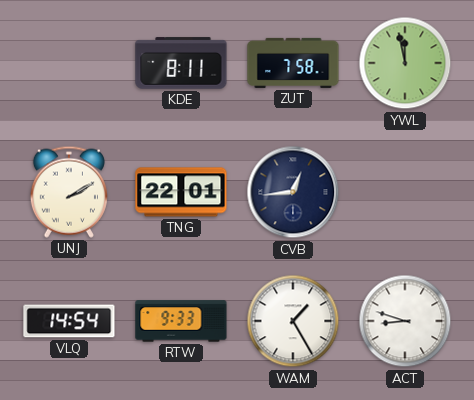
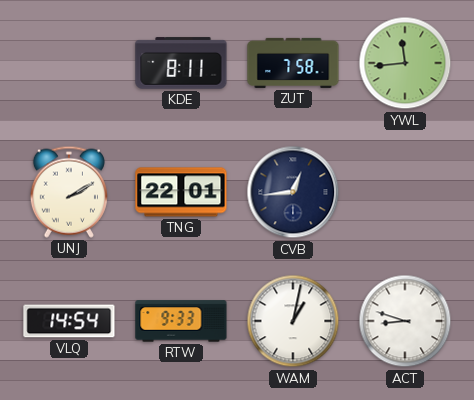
YWL: 11:58 -> 11:44 (405, 63)
WAM: 1:25 -> 1:02 (293, 321)
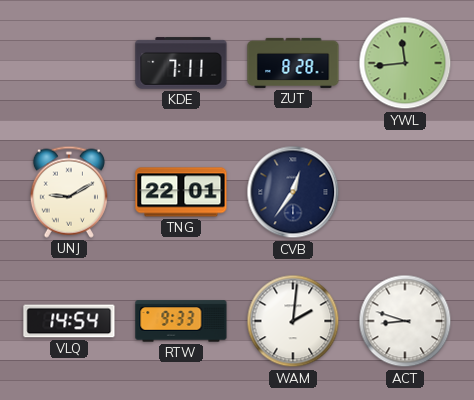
KDE: 8:11 -> 7:11 (181, 63)
ZUT: 7:58 -> 8:28 (293, 63)
UNJ: 2:10 -> 9:10 (69, 192)
CVB: 12:44 -> 12:36 (293, 192)
WAM: 1:02 -> 2:01 (293, 321)
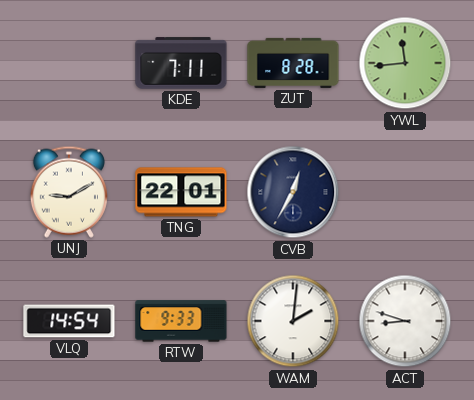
CVB: 12:36 -> 12:35 (293, 192)
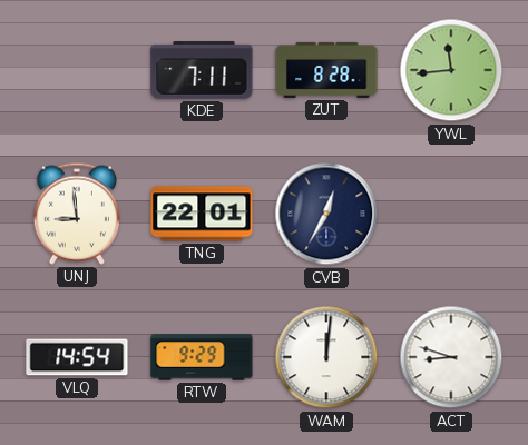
UNJ: 9:10 -> 8:59 (77, 214)
RTW: 9:33 -> 9:29 (202, 357)
WAM: 2:01 -> 12:01 (326, 357)
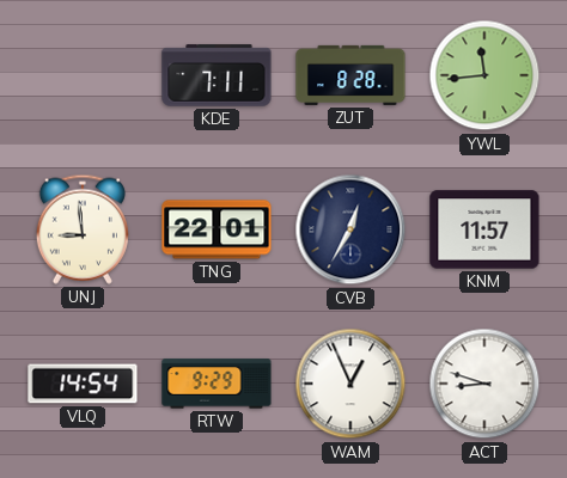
KNM: none -> 11:57 (484, 229)
WAM: 12:01 -> 12:56 (350, 384)
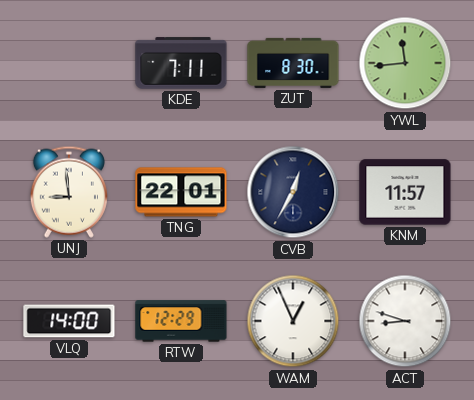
ZUT: 8:28 -> 8:30 (293, 63)
VLQ: 14:54 -> 14:00 (69, 321)
RTW: 9:29 -> 12:29 (181, 321)
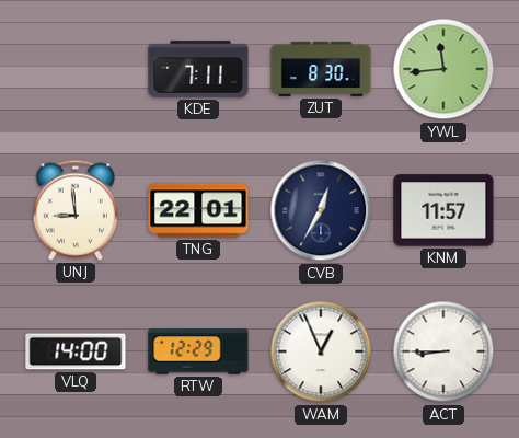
ACT: 8:48 -> 8:45 (443, 351)
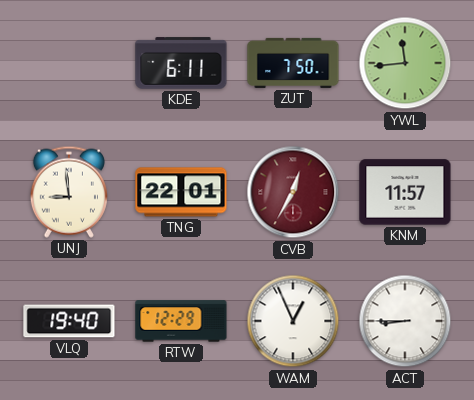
KDE: 7:11 -> 6:11 (181, 63)
ZUT: 8:30 -> 7:50 (293, 63)
CVB dial: navy -> burgundy (293, 192)
VLQ: 14:00 -> 19:40 (69, 321)
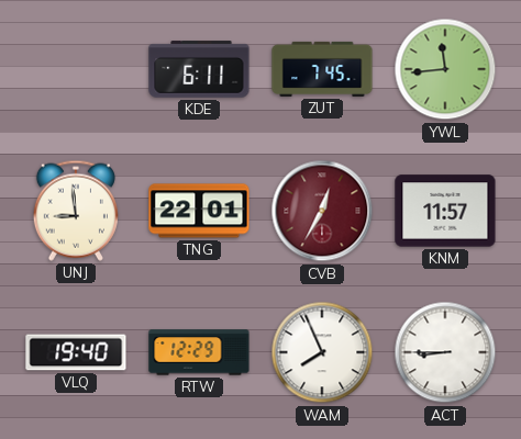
ZUT: 7:50 -> 7:45 (322, 69)
WAM: 12:56 -> 7:56 (322, 352)
